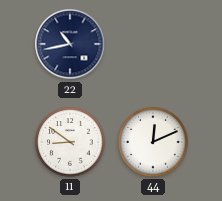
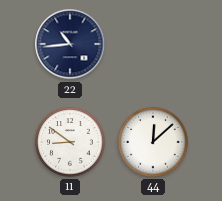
22: 10:43 -> 10:44 (70, 44)
44: 12:11 -> 12:08 (153, 142)
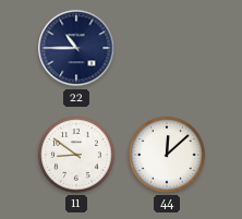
22: 10:44 -> 10:45 (76, 48)
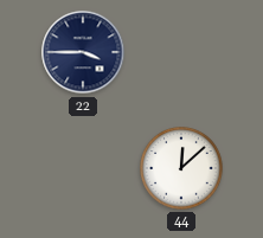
22: 10:45 -> 3:45 (83, 52)
11: 8:51 -> none (76, 155)
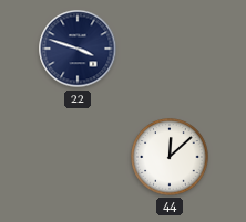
22: 3:45 -> 3:48 (78, 49)
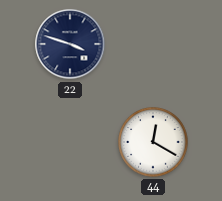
44: 12:08 -> 12:20 (153, 142)
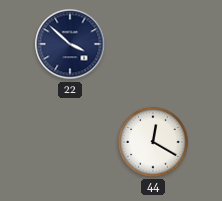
22: 3:48 -> 3:52 (70, 44)
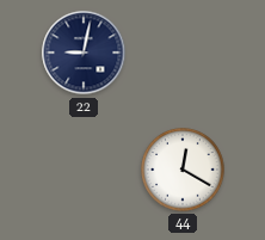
22: 3:52 -> 9:02 (84, 53)
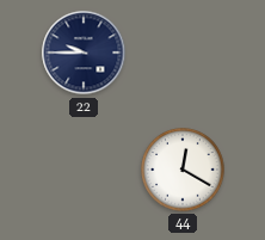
22: 9:02 -> 9:45 (84, 53)
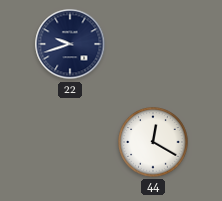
22: 9:45 -> 9:42 (70, 44)
